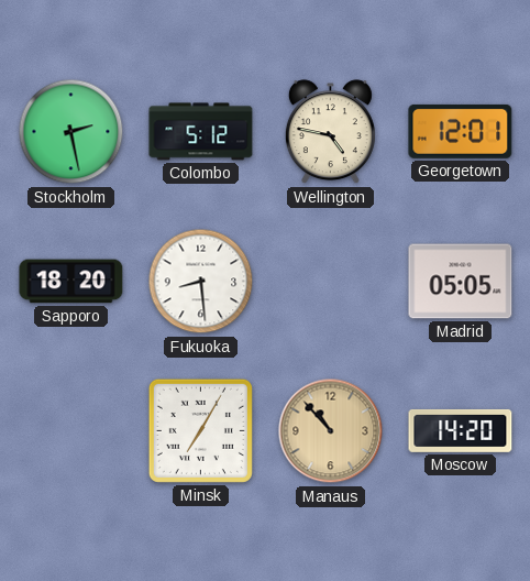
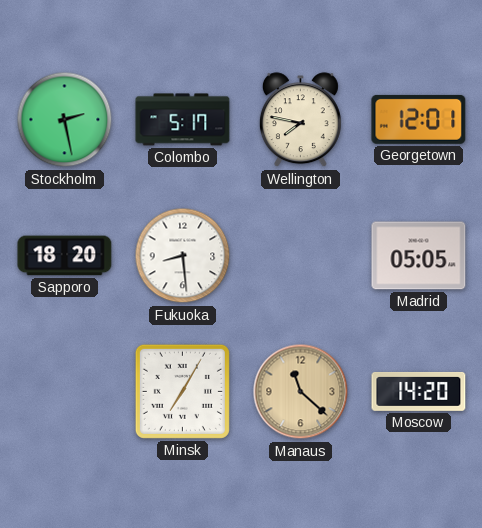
Colombo: 5:12 -> 5:17 (183, 120)
Wellington: 4:47 -> 7:47 (300, 120)
Manaus: 10:53 -> 11:22 (301, 392)
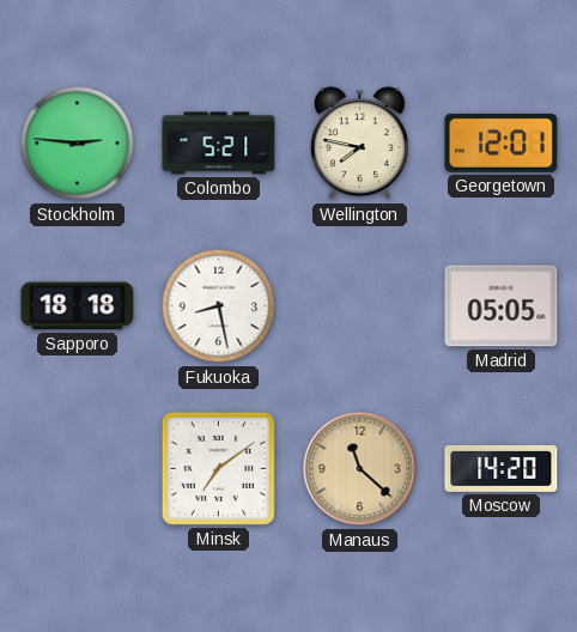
Stockholm: 2:28 -> 2:46 (78, 144)
Colombo: 5:17 -> 5:21 (219, 144)
Sapporo: 18:20 -> 18:18 (78, 306)
Fukuoka: 8:29 -> 8:28 (219, 306)
Minsk: 7:05 -> 7:09 (218, 468)
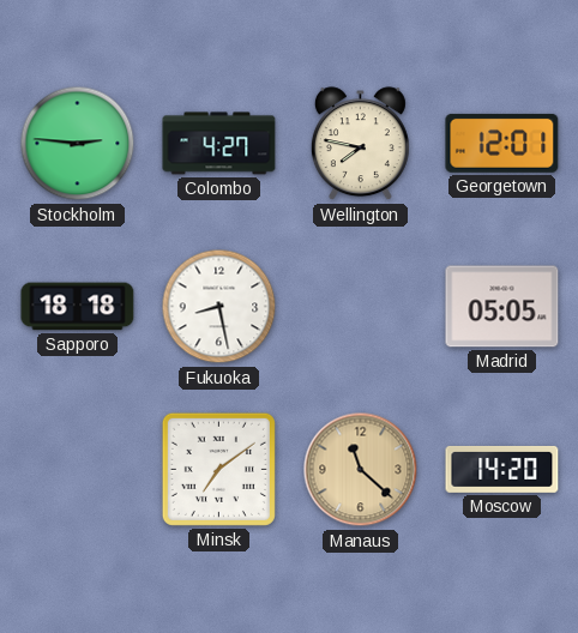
Colombo: 5:21 -> 4:27 (219, 144)
